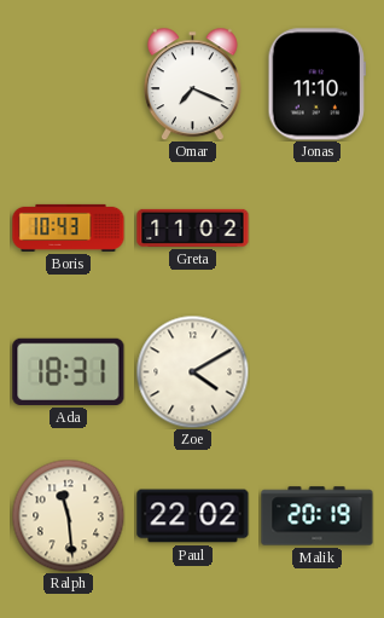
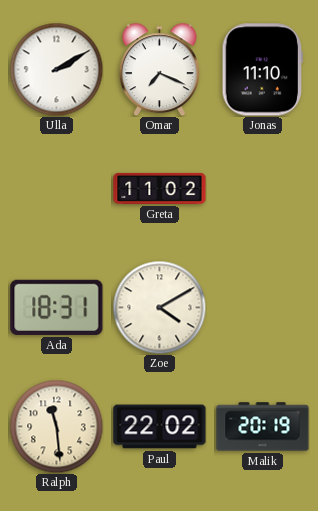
Ulla: none -> 2:10 (56, 69)
Boris: 10:43 -> none (69, 227)
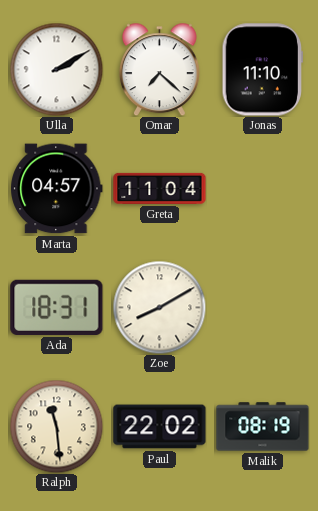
Omar: 7:19 -> 7:22 (159, 69)
Marta: none -> 04:57 (57, 189)
Greta: 11:02 -> 11:04 (160, 188)
Zoe: 4:10 -> 8:10 (159, 307)
Malik: 20:19 -> 08:19 (263, 427)
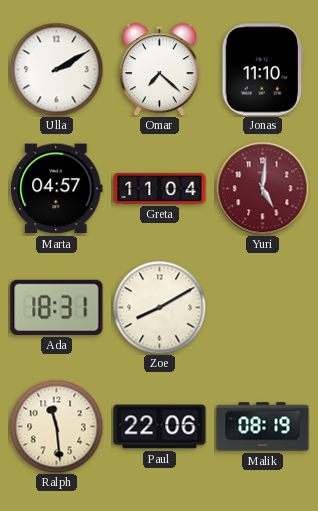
Yuri: none -> 5:01 (262, 188)
Paul: 22:02 -> 22:06 (160, 427)
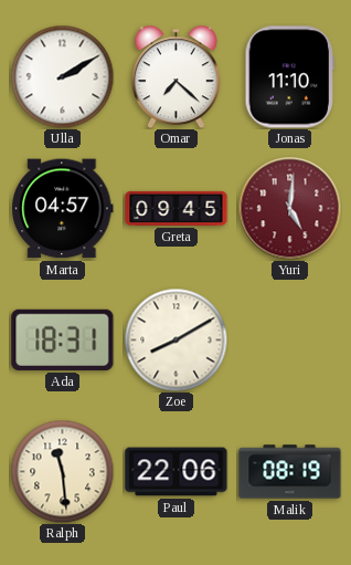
Greta: 11:04 -> 09:45 (177, 208)
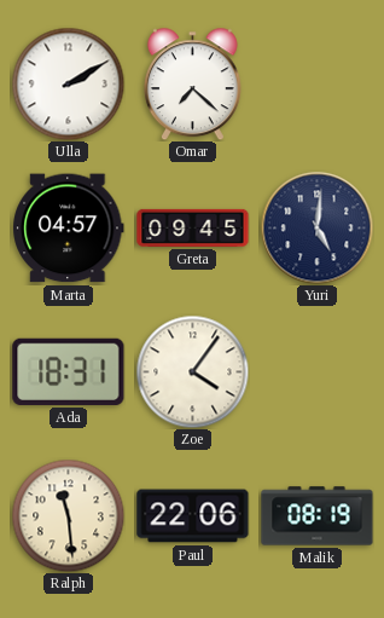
Jonas: 11:10 -> none (289, 77)
Yuri dial: burgundy -> navy (316, 227)
Zoe: 8:10 -> 4:06 (192, 371)
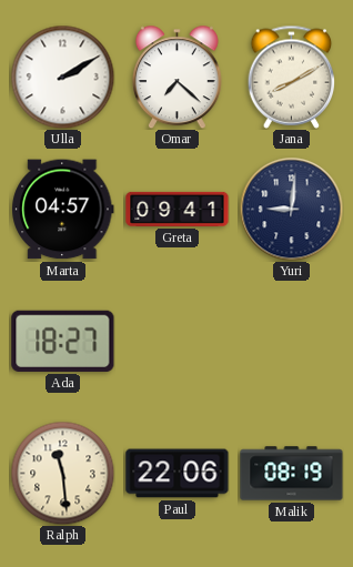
Jana: none -> 8:10 (292, 77)
Greta: 09:45 -> 09:41 (178, 209)
Yuri: 5:01 -> 9:01 (291, 209)
Ada: 18:31 -> 18:27 (63, 341)
Zoe: 4:06 -> none (192, 371)
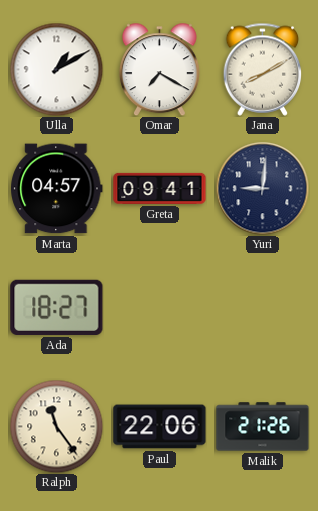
Ulla: 2:10 -> 1:10 (56, 69)
Omar: 7:22 -> 7:20 (159, 69)
Ralph: 11:29 -> 11:24 (56, 426)
Malik: 08:19 -> 21:26 (263, 427)
